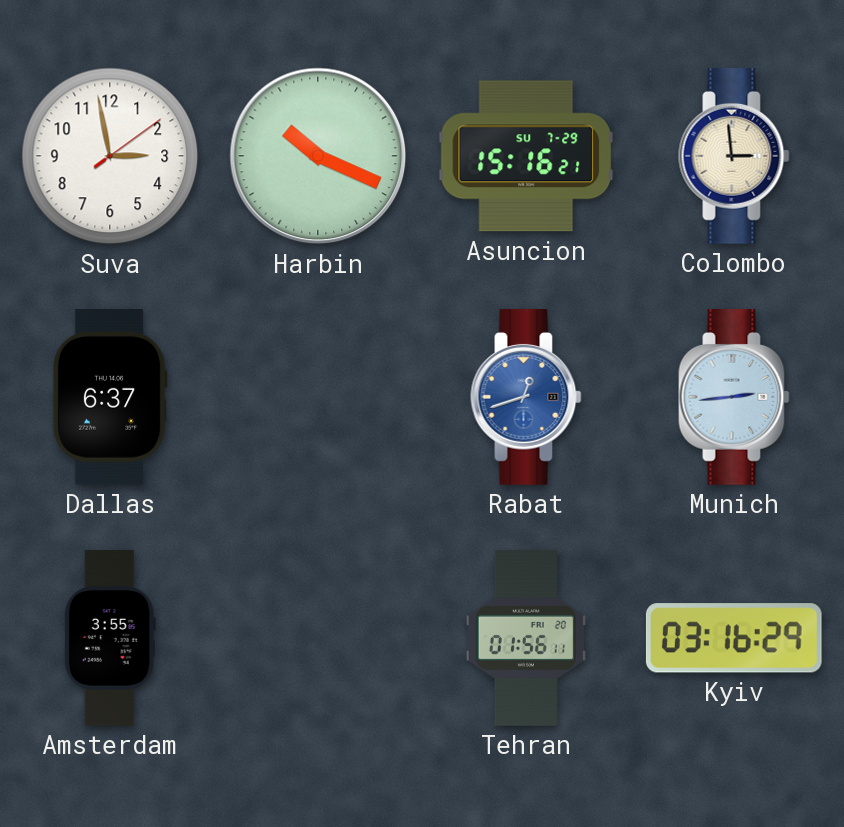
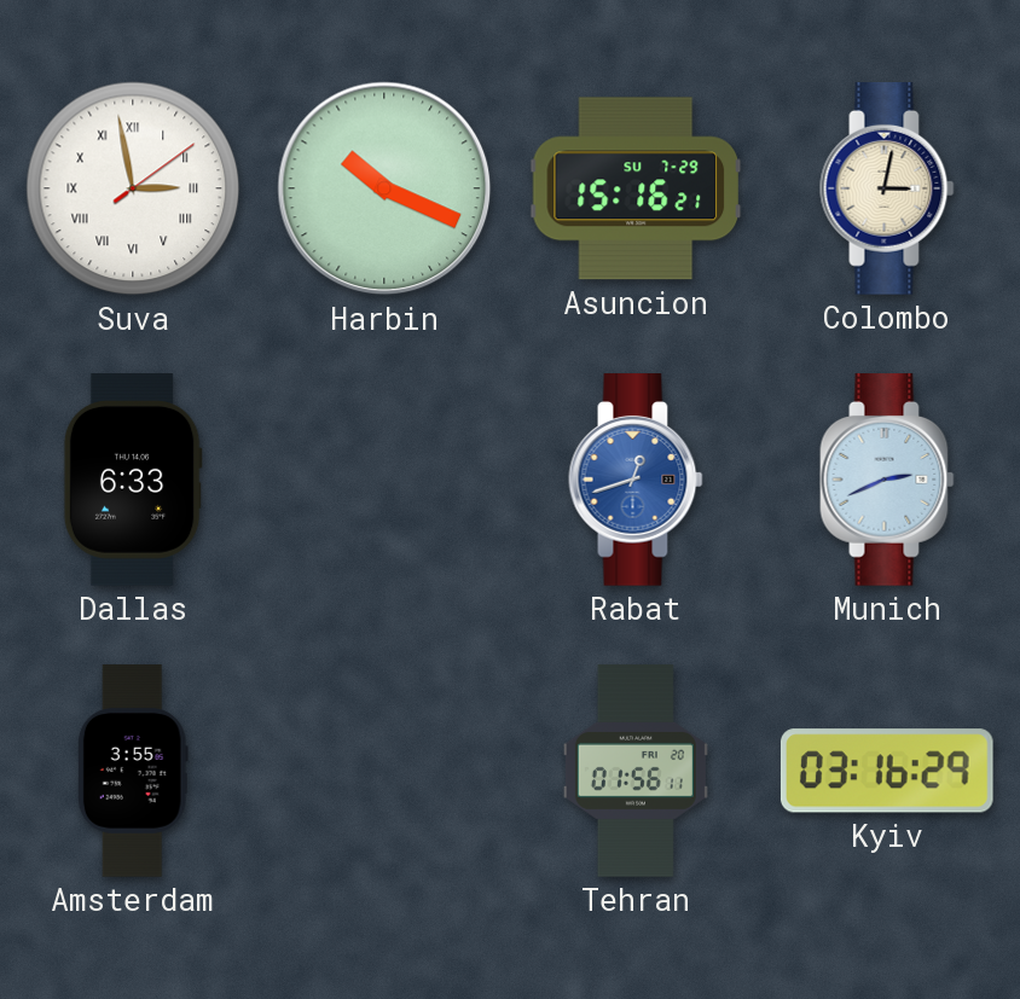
Suva numerals: Arabic -> Roman (133, 188)
Colombo: 2:59 -> 3:02 (887, 190)
Dallas: 6:37 -> 6:33 (133, 481)
Munich: 2:44 -> 2:41 (887, 481)
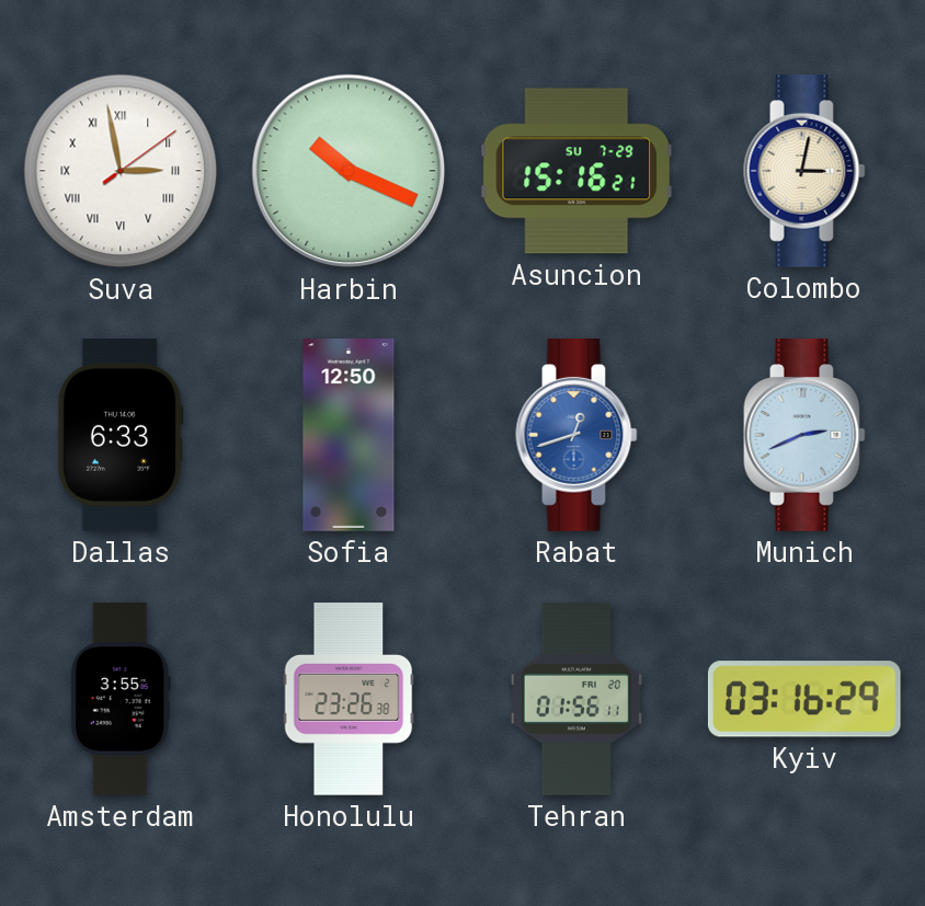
Sofia: none -> 12:50 (349, 435)
Honolulu: none -> 23:26 (349, 700)
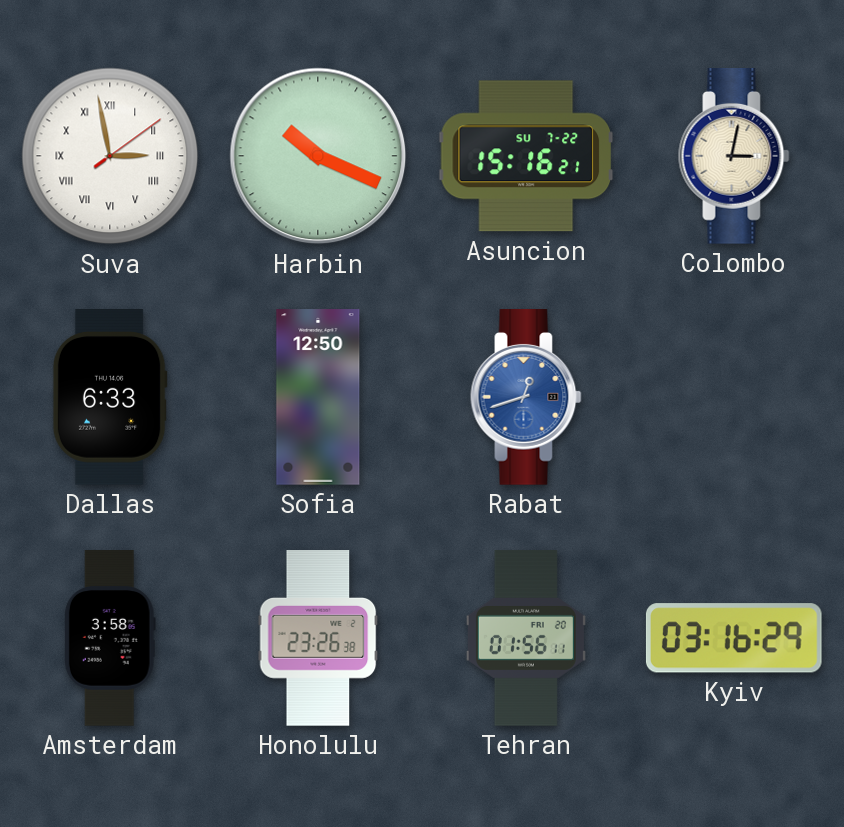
Asuncion date: SU 7-29 -> SU 7-22 (526, 156)
Munich: 2:41 -> none (804, 436)
Amsterdam: 3:55 -> 3:58 (110, 638)
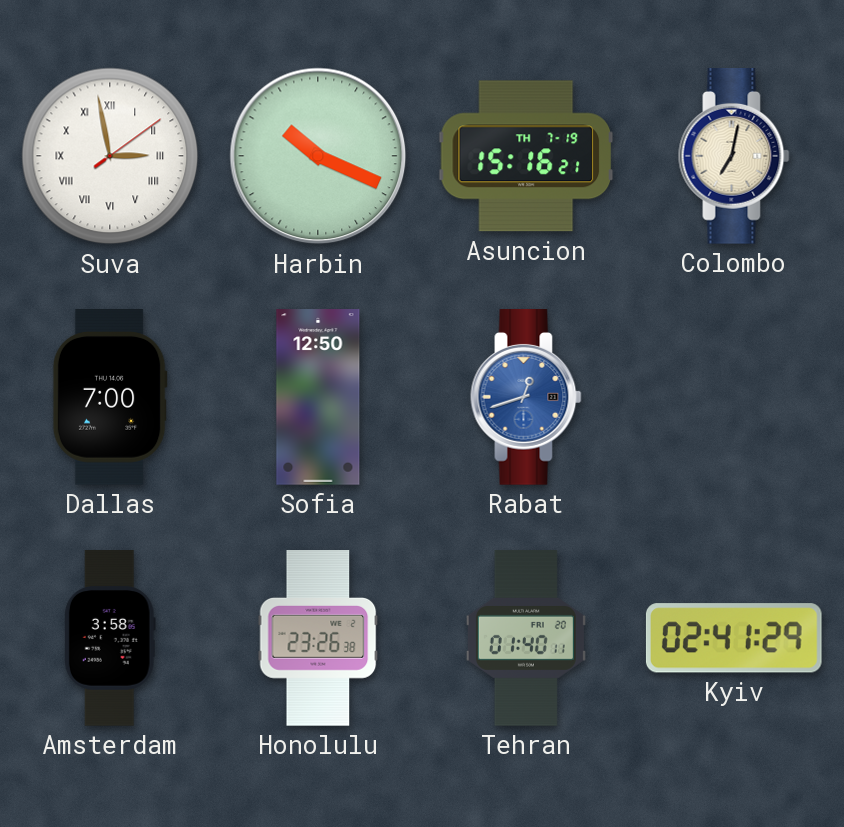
Asuncion date: SU 7-22 -> TH 7-19 (526, 156)
Colombo: 3:02 -> 7:02 (734, 157)
Dallas: 6:33 -> 7:00 (110, 398)
Tehran: 01:56 -> 01:40 (526, 638)
Kyiv: 03:16 -> 02:41 (734, 638)
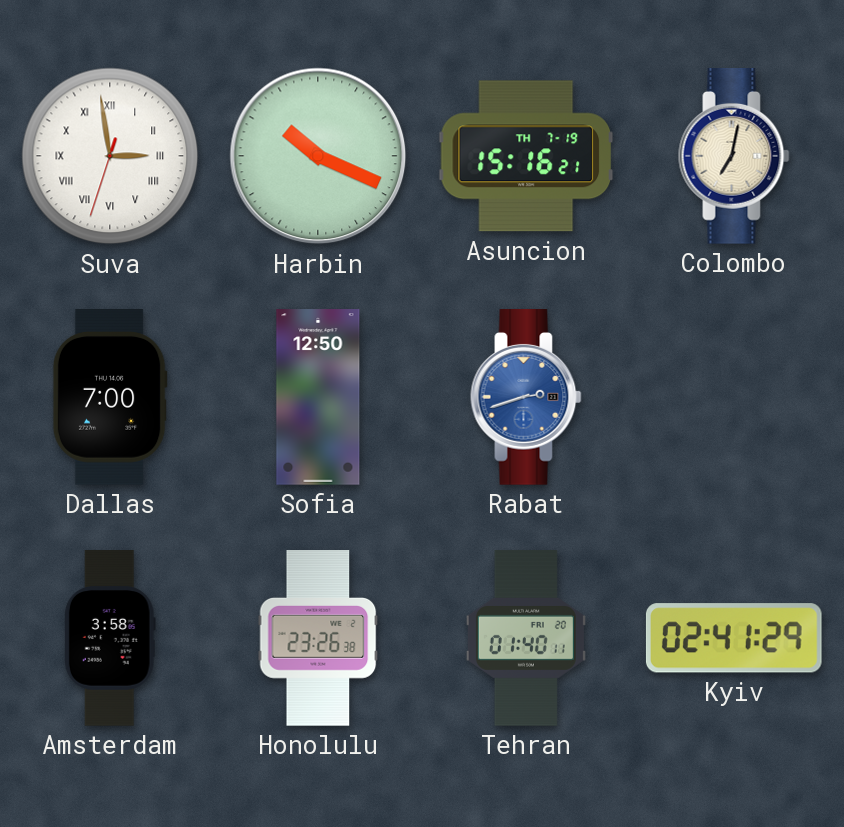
Suva: 2:58:09 -> 2:58:33 (110, 156)
Rabat: 12:42 -> 2:42 (526, 398)
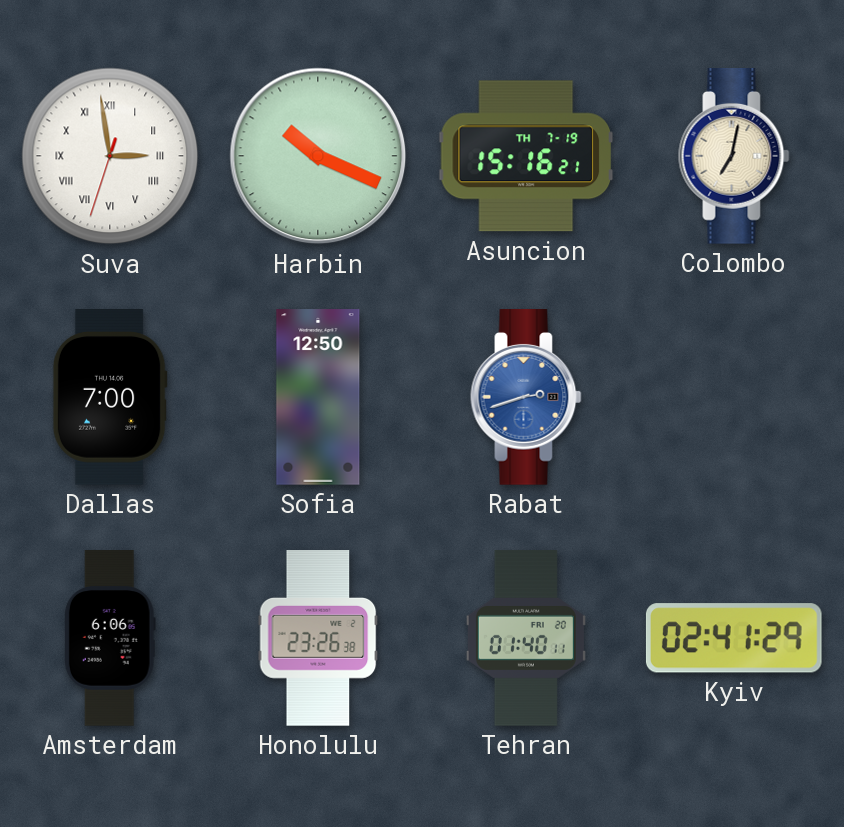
Amsterdam: 3:58 -> 6:06 (110, 638)
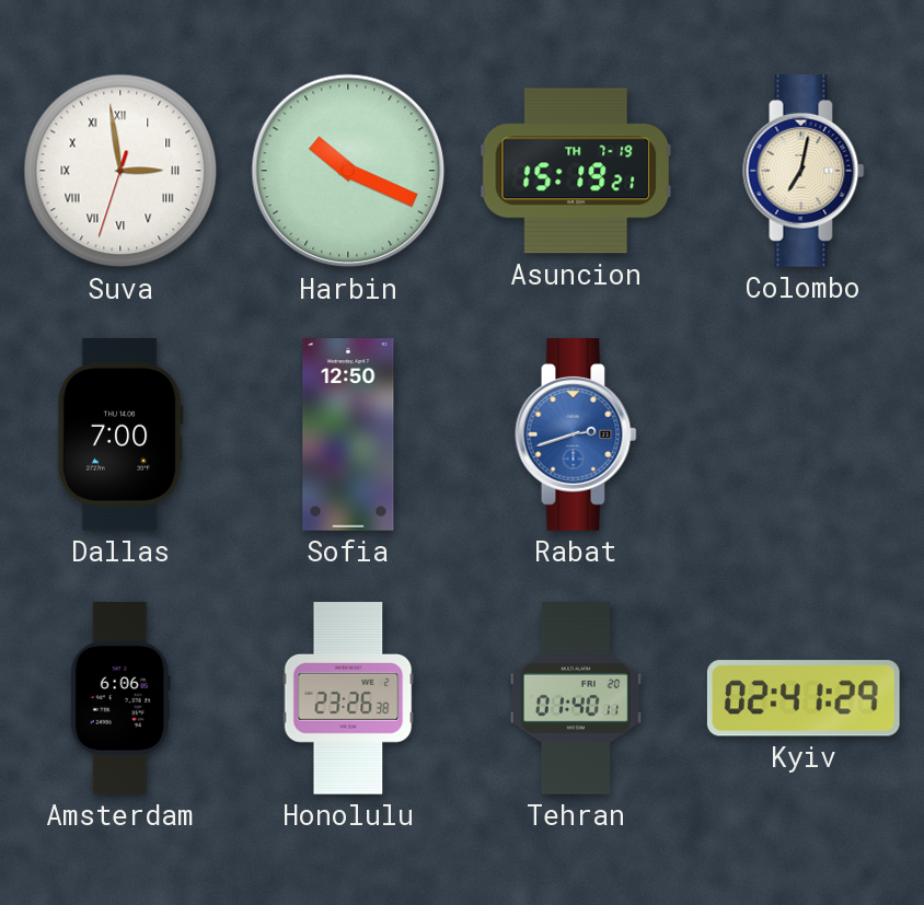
Asuncion: 15:16 -> 15:19 (576, 171)
